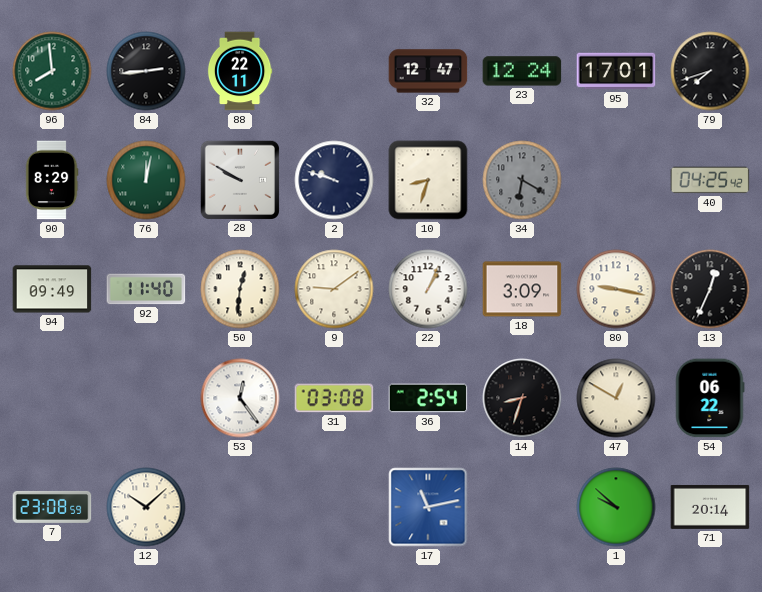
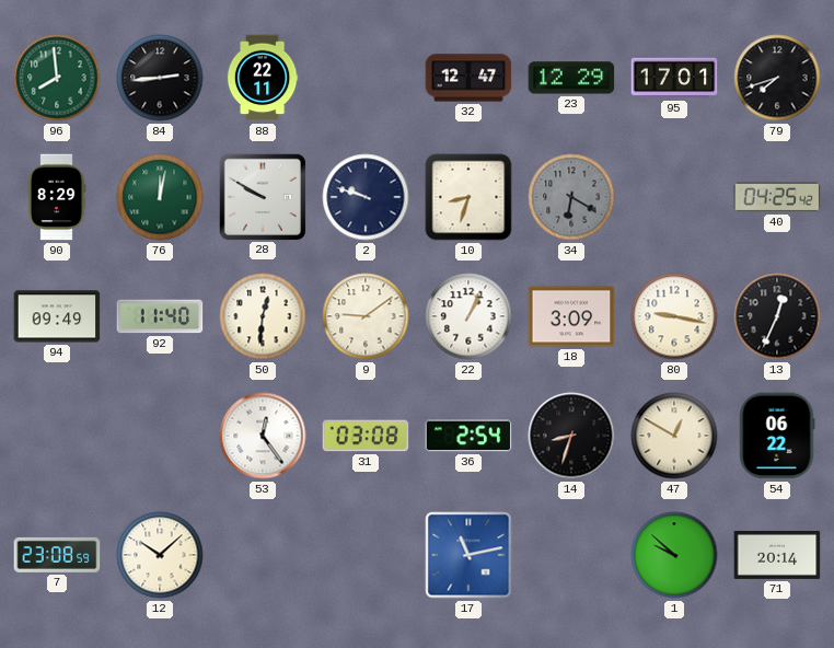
23: 12:24 -> 12:29 (571, 78)
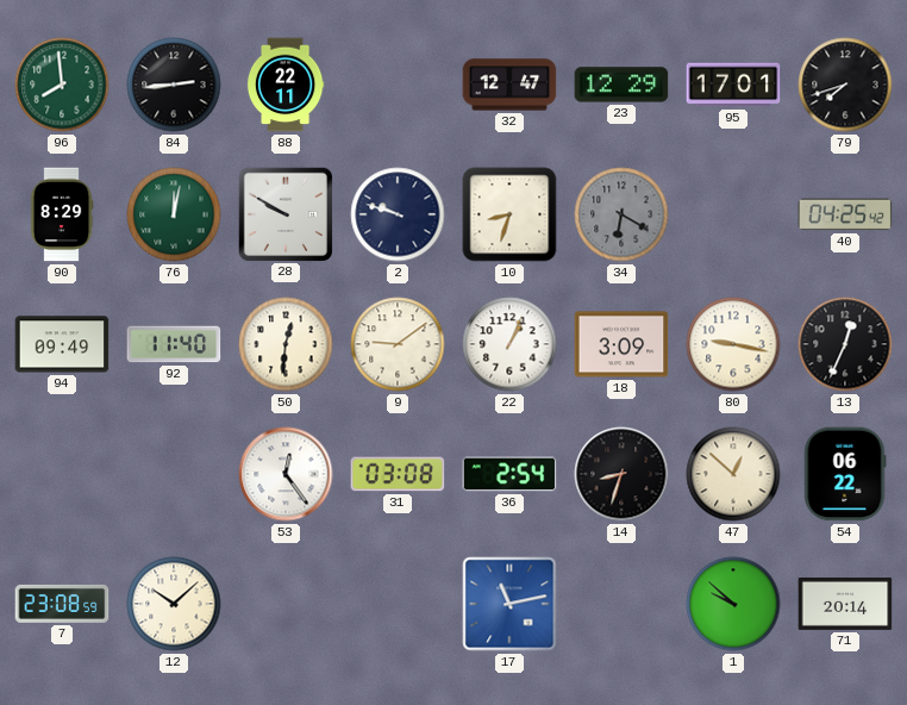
47: 12:50 -> 12:52 (733, 474)
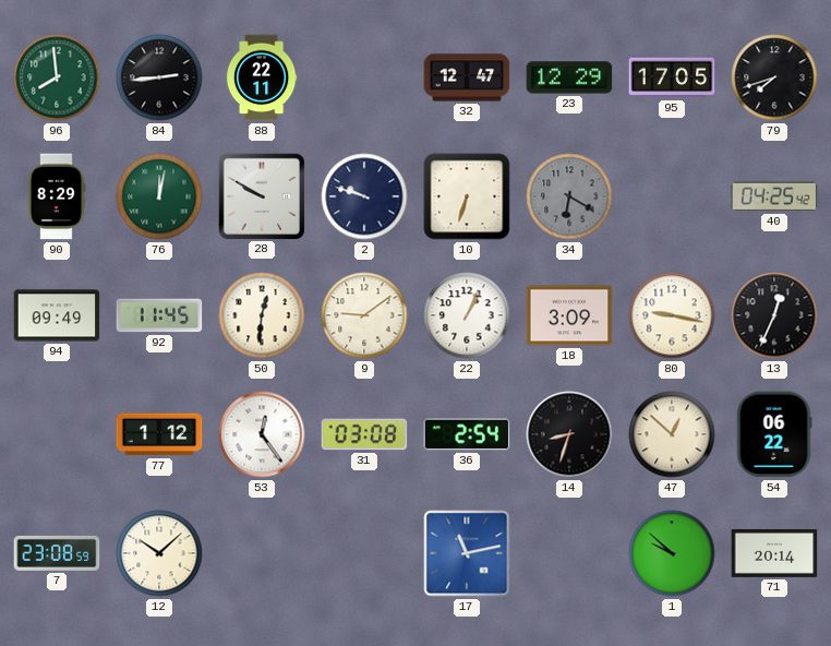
95: 17:01 -> 17:05 (672, 77)
10: 8:33 -> 6:33 (467, 196)
92: 11:40 -> 11:45 (159, 315)
77: none -> 1:12 (159, 434)
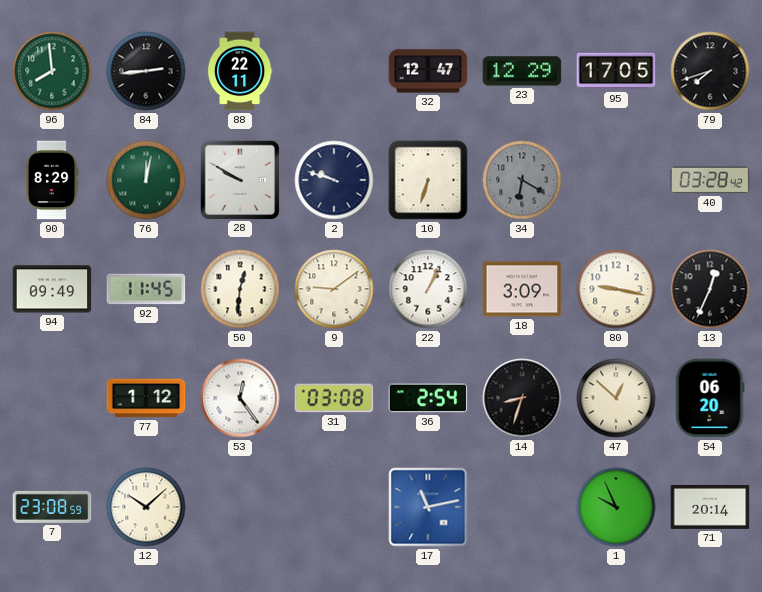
40: 04:25 -> 03:28 (710, 180)
54: 06:22 -> 06:20 (710, 398)
1: 9:52 -> 9:56 (616, 507)
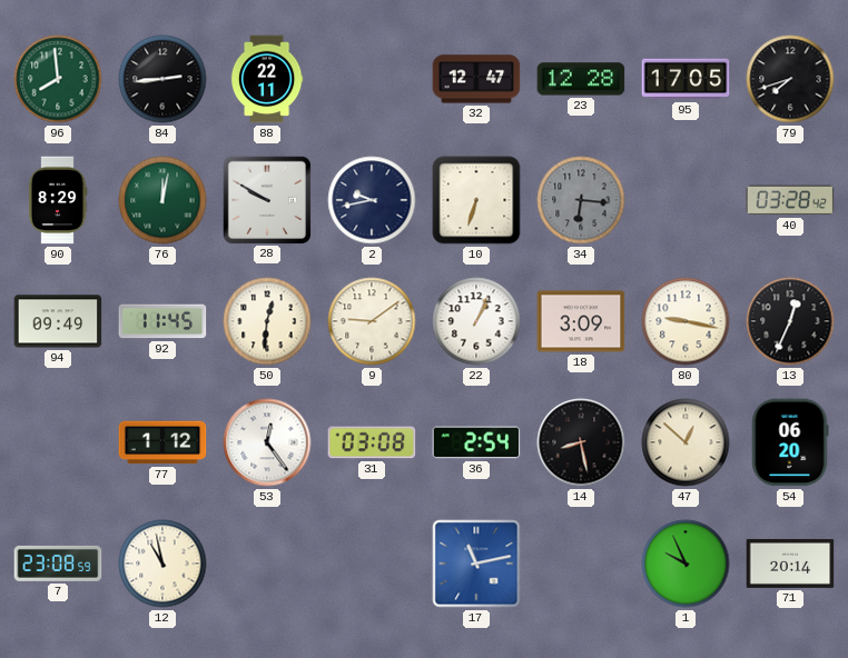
23: 12:29 -> 12:28 (581, 79)
2: 9:48 -> 9:43 (372, 200)
34: 6:20 -> 6:16 (581, 200)
14: 8:33 -> 8:28 (581, 442)
12: 10:08 -> 10:58 (162, 564)
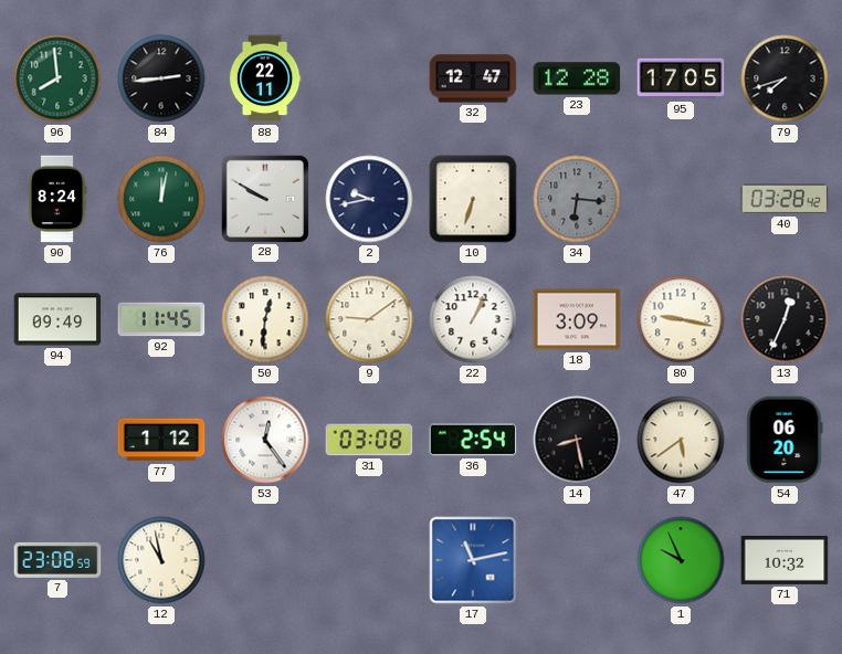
90: 8:29 -> 8:24 (57, 199)
47: 12:52 -> 5:39 (681, 440)
71: 20:14 -> 10:32 (785, 560)
